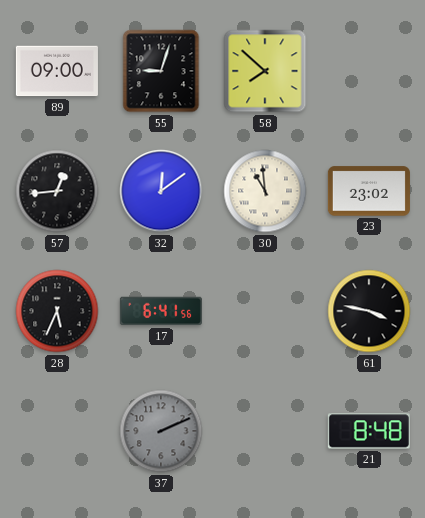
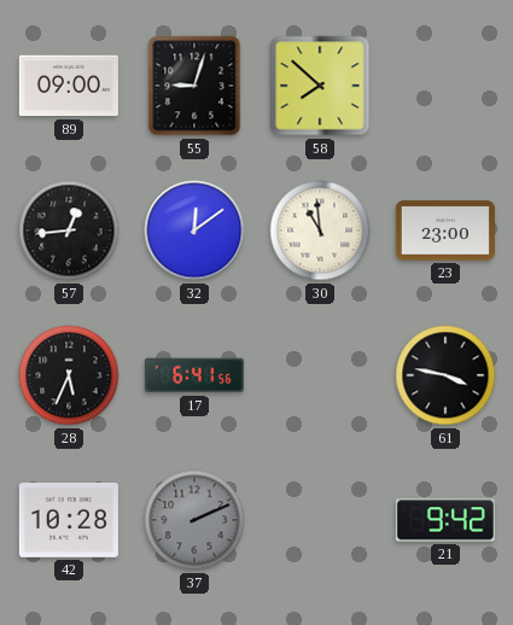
23: 23:02 -> 23:00 (445, 230)
42: none -> 10:28 (69, 521)
21: 8:48 -> 9:42 (445, 520)
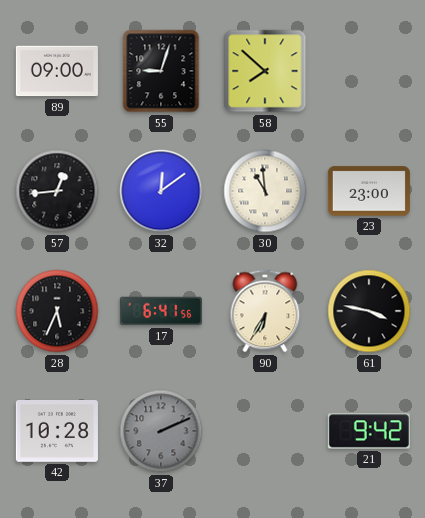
90: none -> 6:35 (265, 311)
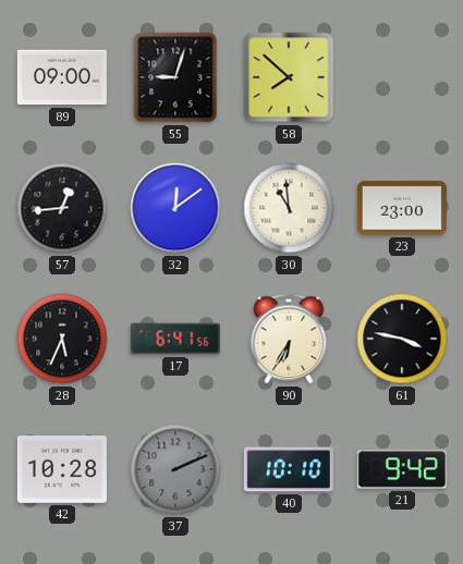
40: none -> 10:10 (289, 469)
